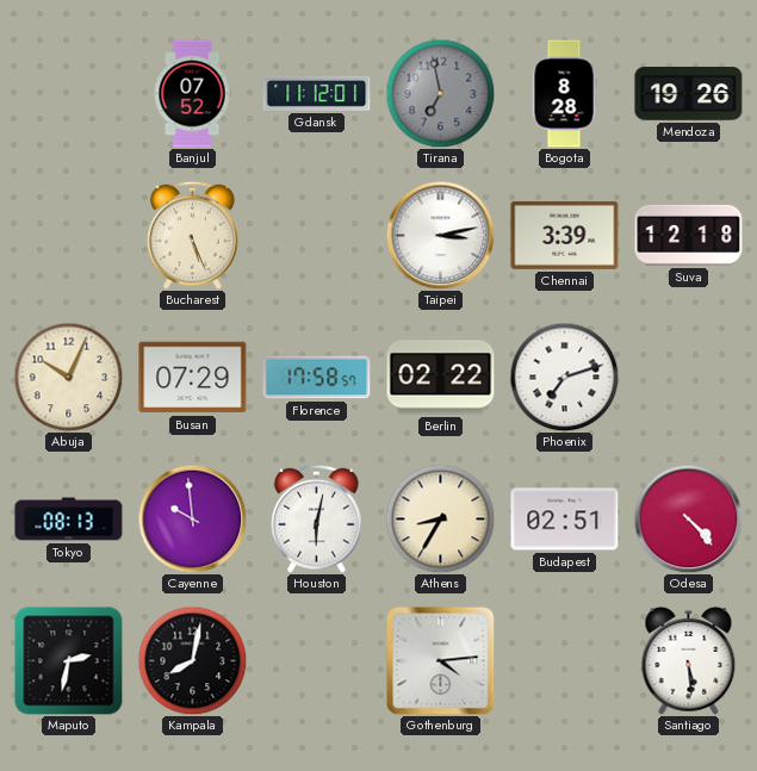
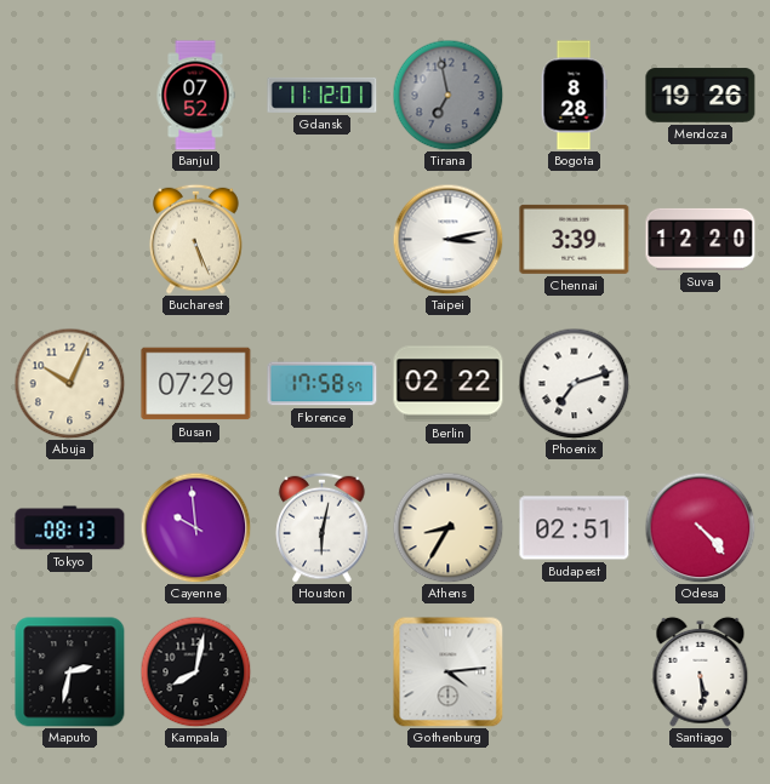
Suva: 12:18 -> 12:20 (701, 239)
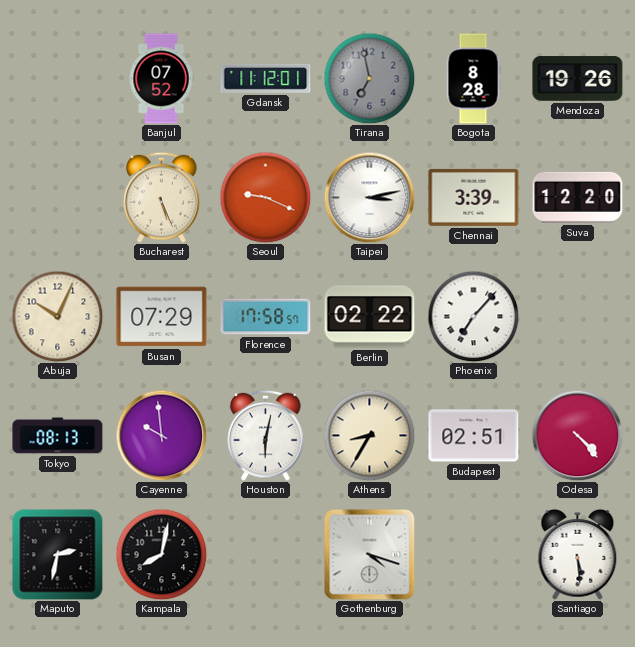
Seoul: none -> 9:19 (265, 197)
Phoenix: 7:12 -> 7:07 (473, 316)
Gothenburg: 4:14 -> 4:18 (369, 554)
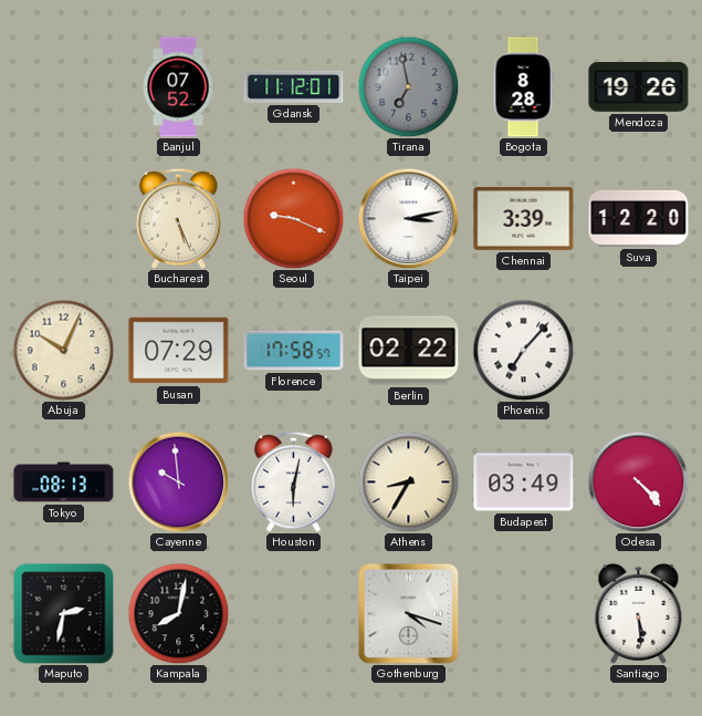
Budapest: 02:51 -> 03:49 (524, 482)
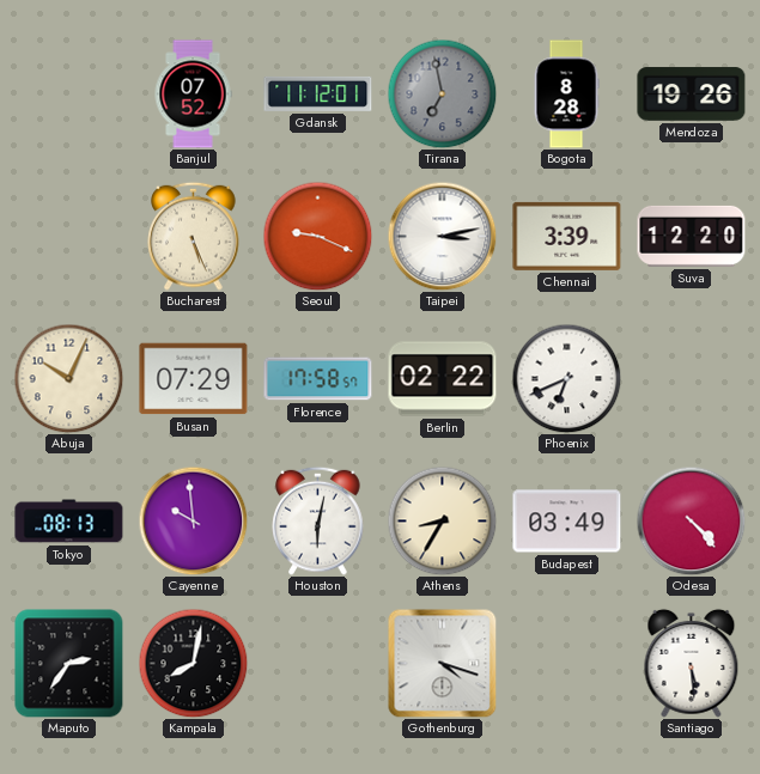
Phoenix: 7:07 -> 6:41 (566, 378)
Maputo: 2:32 -> 2:36 (69, 664)
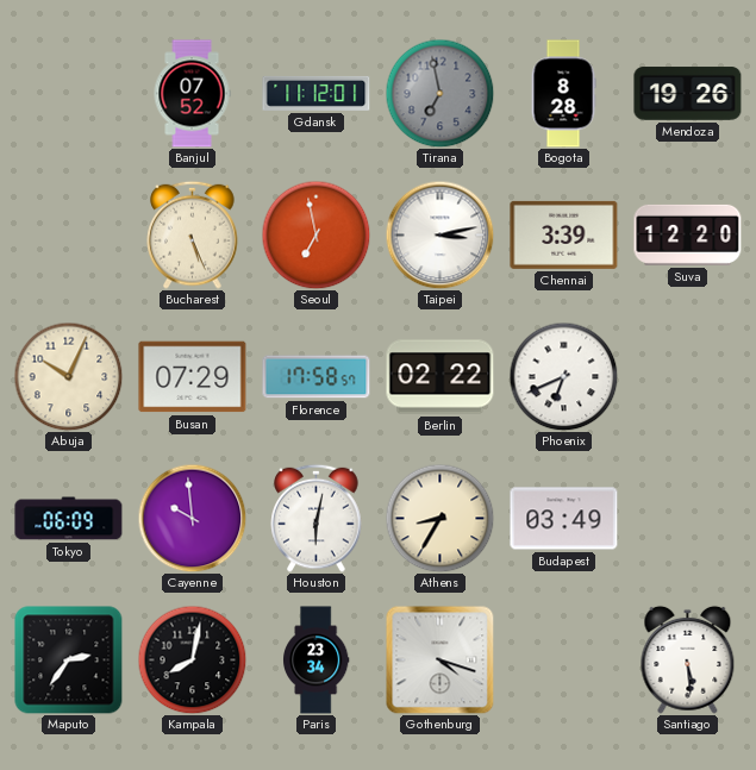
Seoul: 9:19 -> 6:58 (315, 234)
Tokyo: 08:13 -> 06:09 (69, 519)
Odesa: 4:23 -> none (691, 520)
Paris: none -> 23:34 (317, 661)
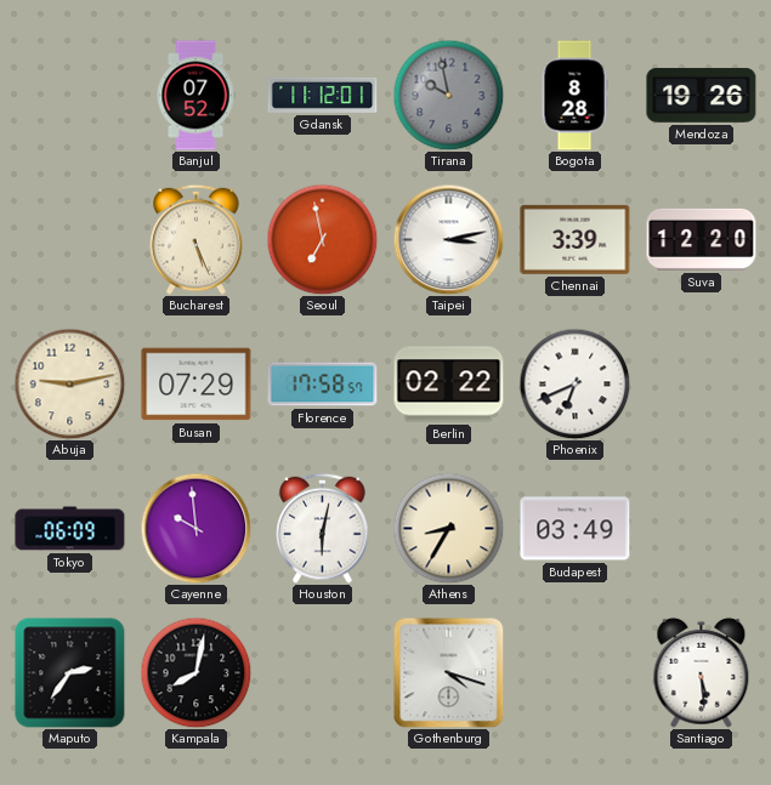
Tirana: 6:58 -> 9:58 (448, 95)
Abuja: 10:04 -> 9:13 (69, 383)
Paris: 23:34 -> none (317, 661)
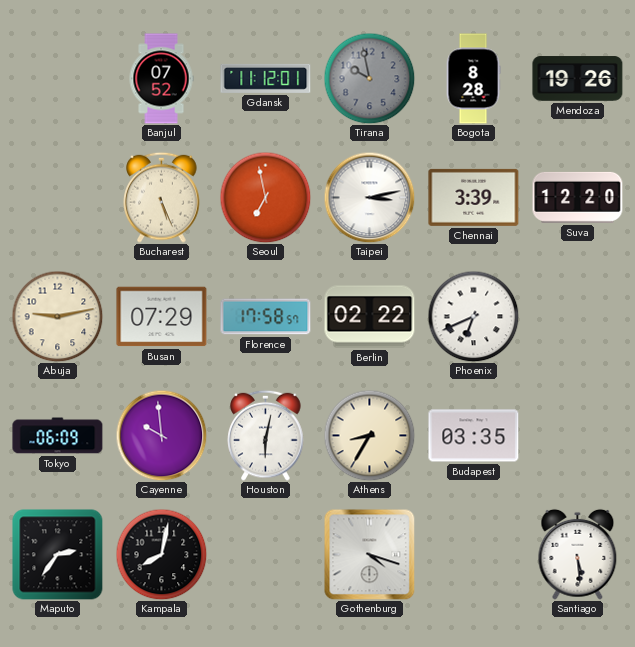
Budapest: 03:49 -> 03:35 (474, 436)
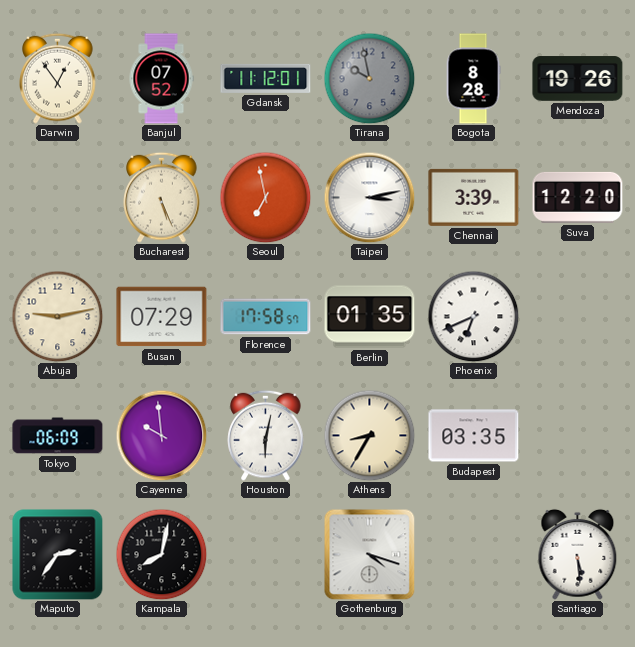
Darwin: none -> 12:54 (58, 78)
Berlin: 02:22 -> 01:35 (370, 317)
